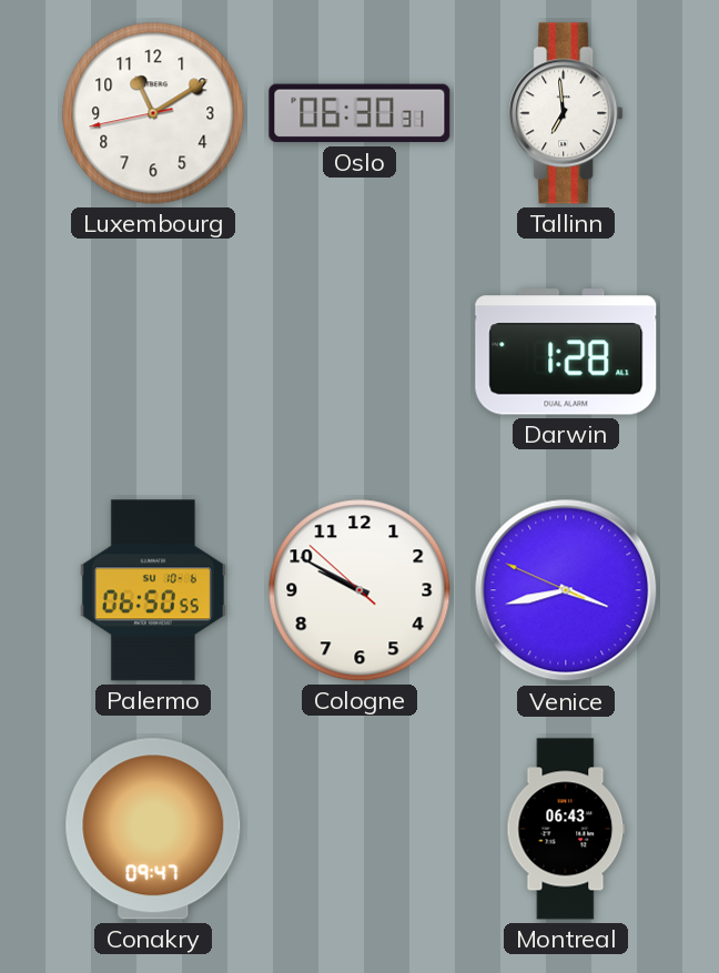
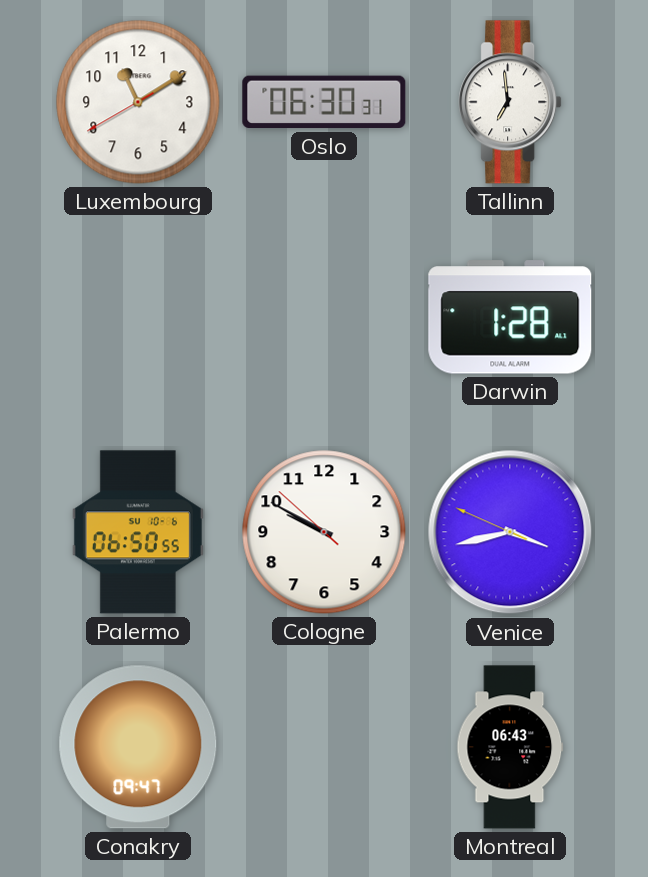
Luxembourg: 11:09:43 -> 11:09:40 (138, 102)
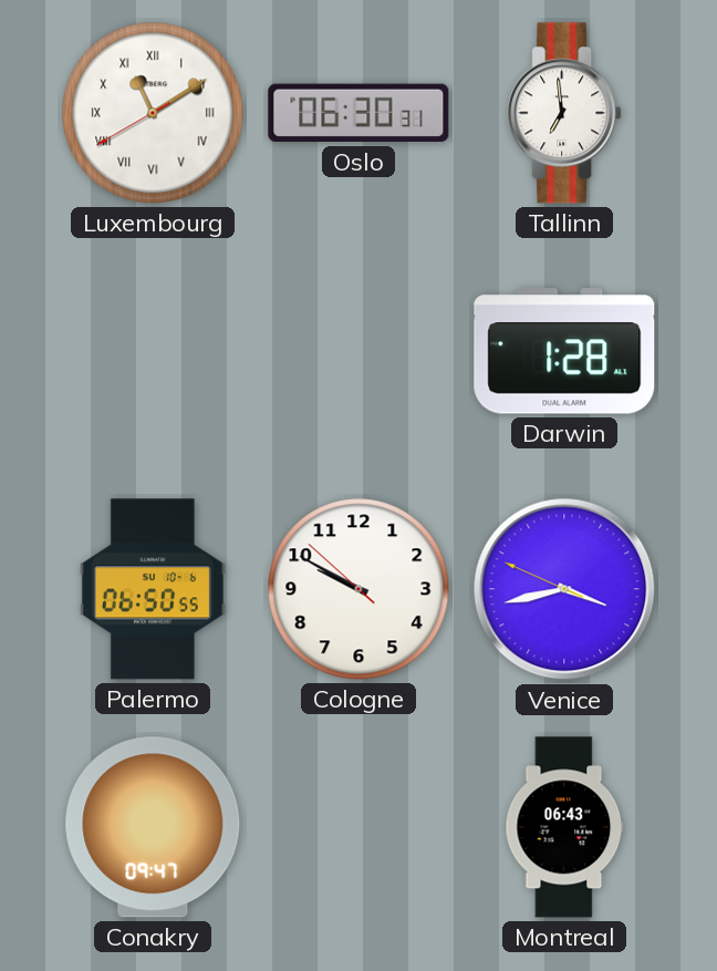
Luxembourg numerals: Arabic -> Roman (153, 113)
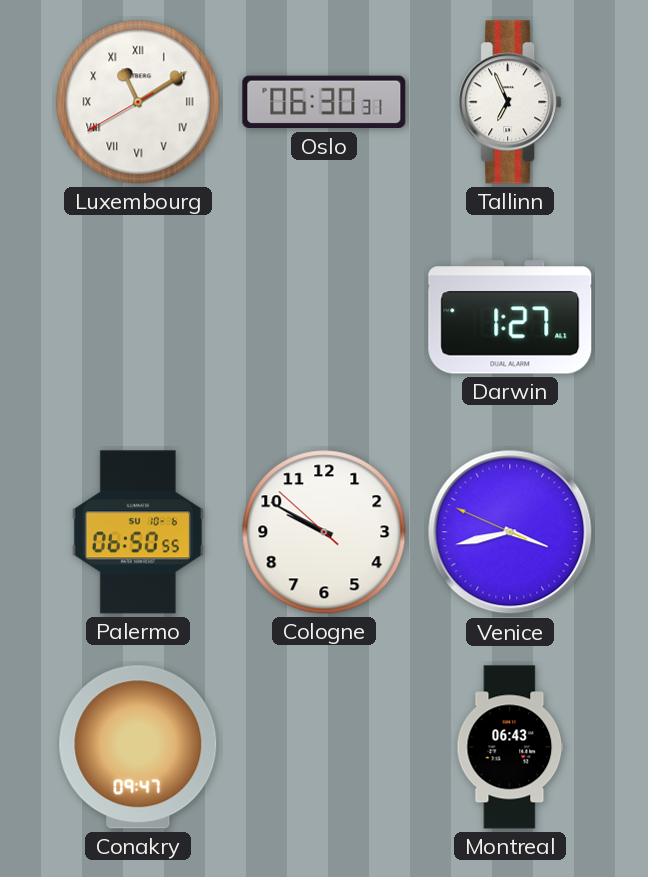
Tallinn: 6:59 -> 6:56 (510, 102)
Darwin: 1:28 -> 1:27 (510, 317)
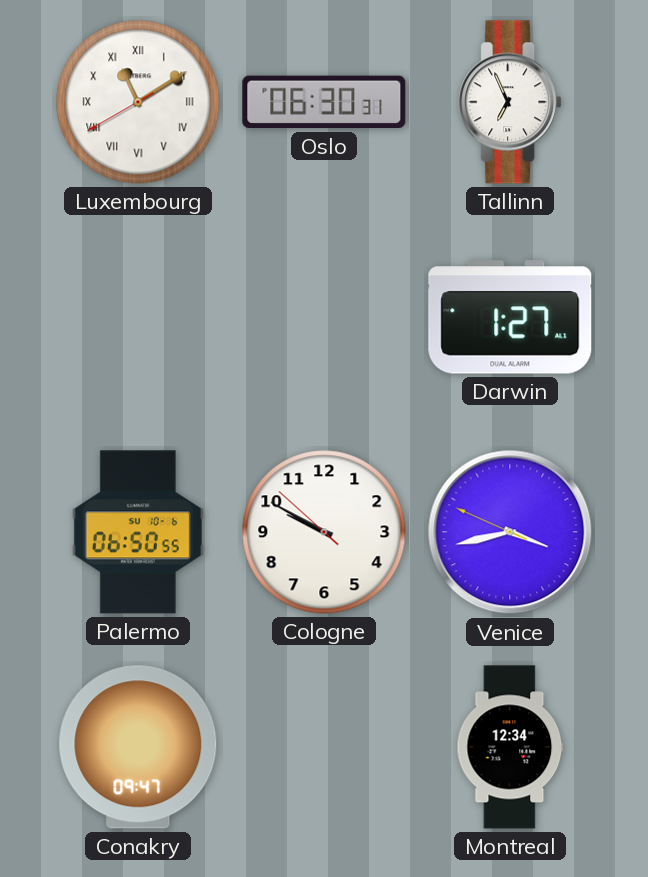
Montreal: 06:43 -> 12:34 (510, 747)
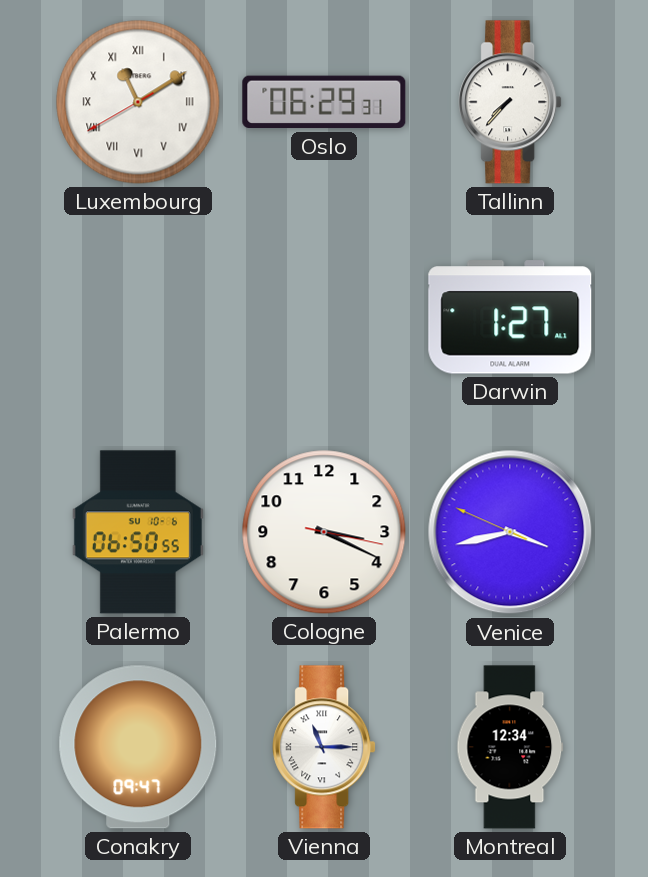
Oslo: 06:30 -> 06:29 (324, 102)
Tallinn: 6:56 -> 7:37 (510, 102)
Cologne: 9:49 -> 3:19 (324, 532)
Vienna: none -> 11:15 (324, 747)
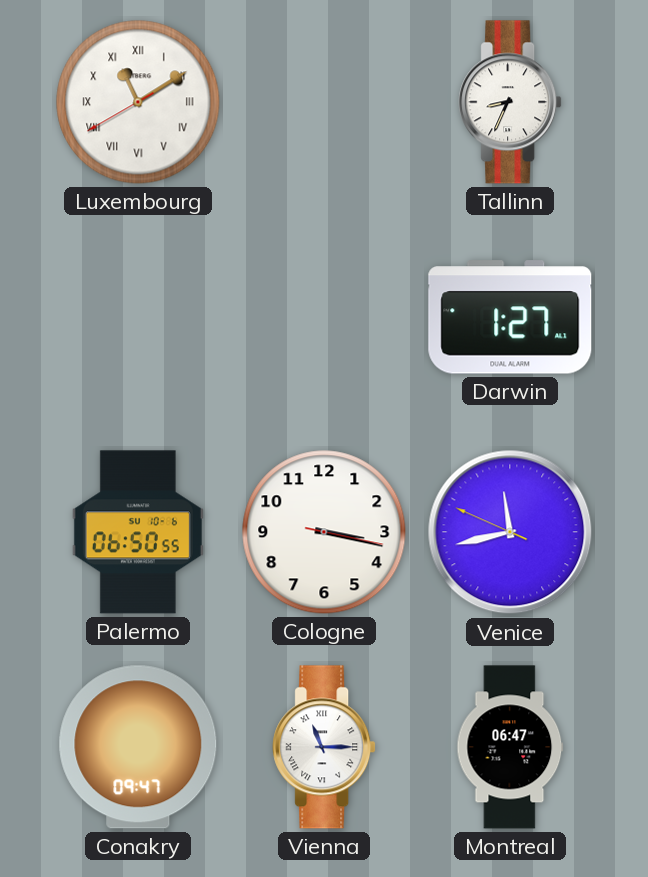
Oslo: 06:29 -> none (324, 102)
Tallinn: 7:37 -> 8:34 (510, 102)
Cologne: 3:19 -> 3:17 (324, 532)
Venice: 3:42 -> 11:42 (510, 532)
Montreal: 12:34 -> 06:47 (510, 747)
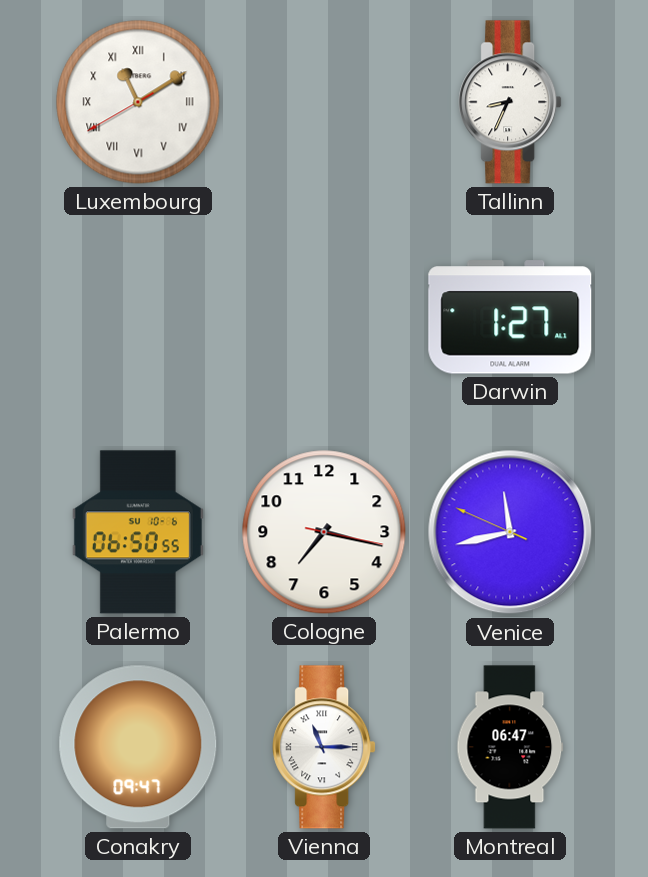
Cologne: 3:17 -> 7:17 (324, 532)
